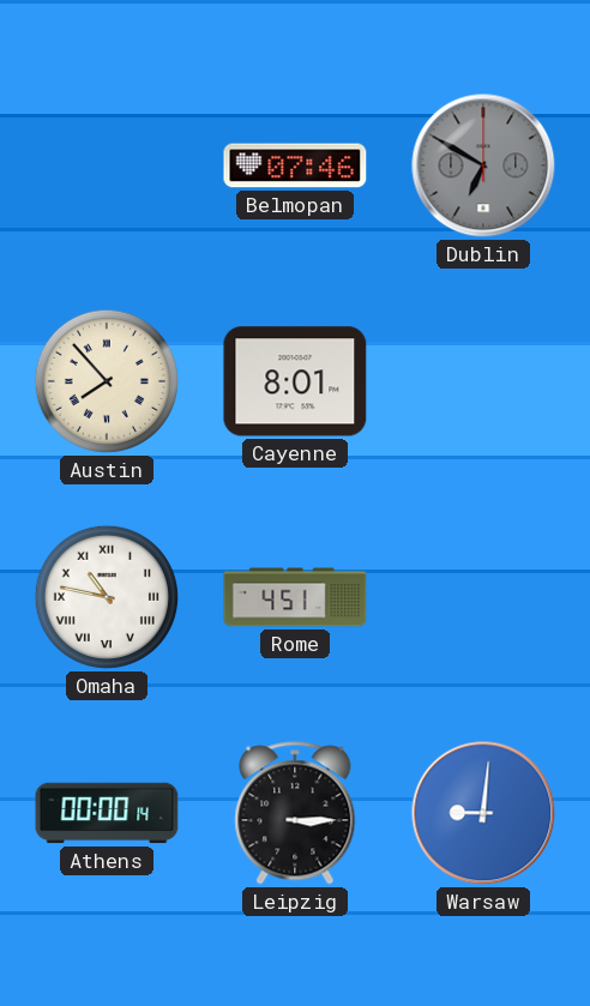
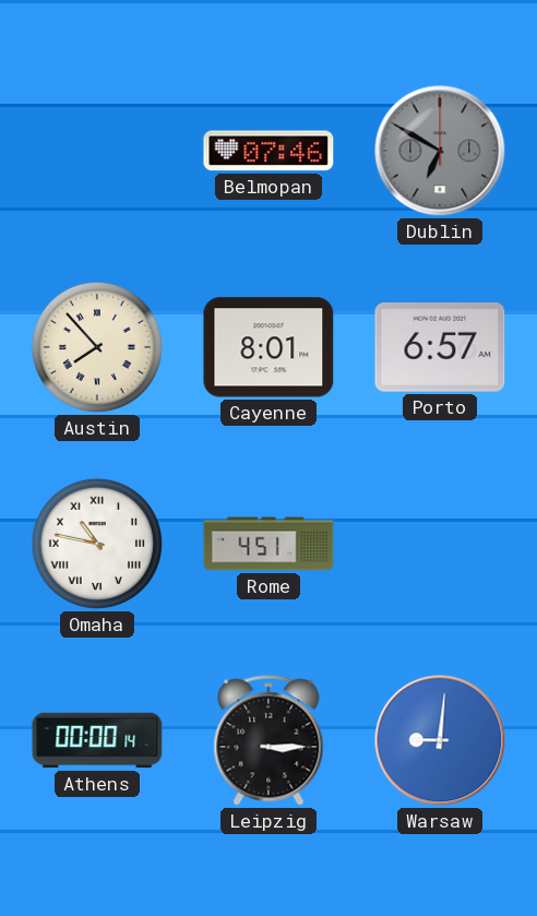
Porto: none -> 6:57 (440, 347)
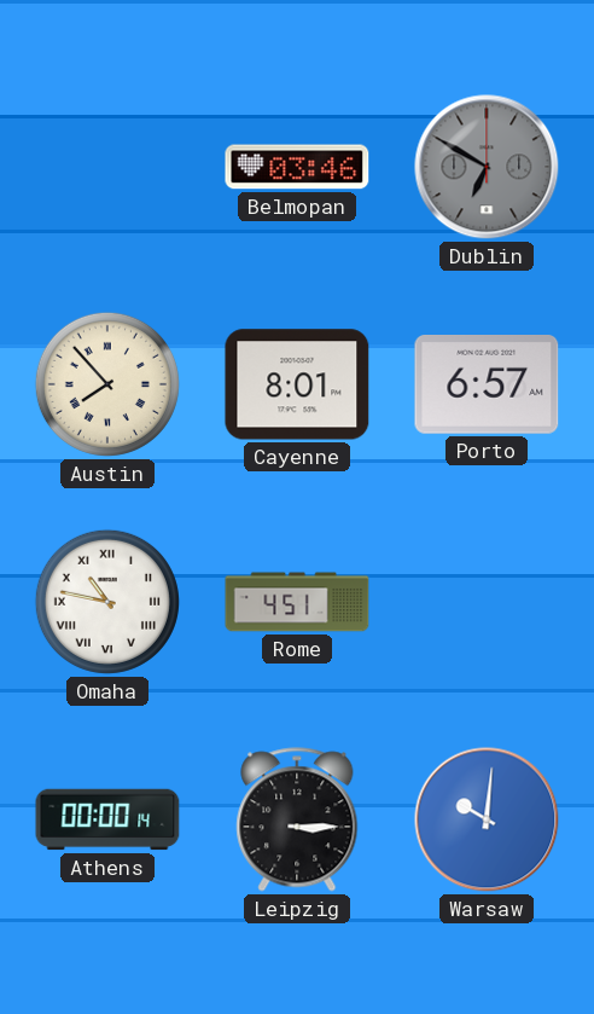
Belmopan: 07:46 -> 03:46 (297, 167)
Warsaw: 9:01 -> 10:01 (487, 819)
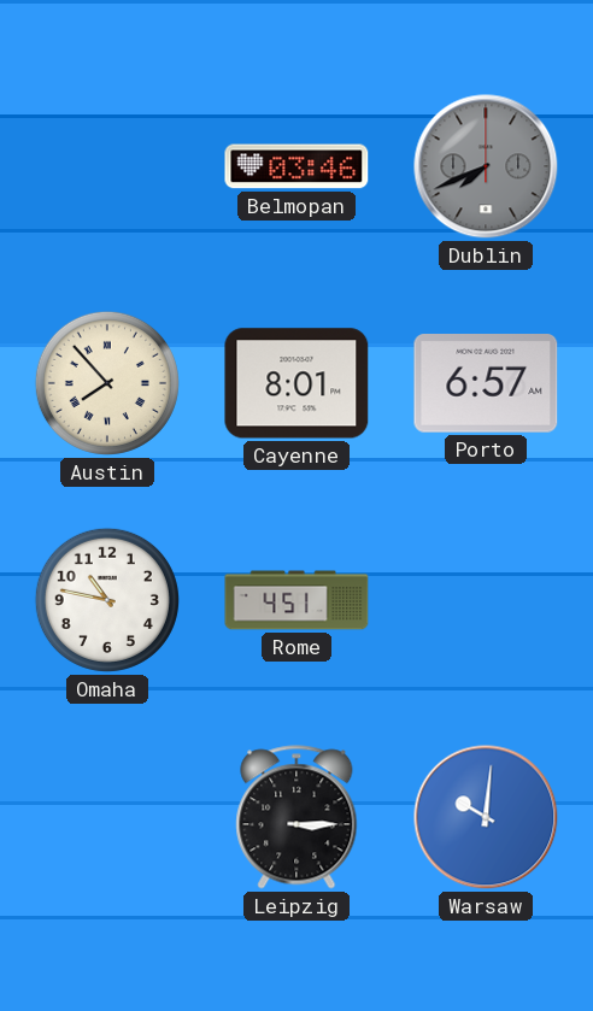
Dublin: 6:50 -> 7:41 (486, 166)
Omaha numerals: Roman -> Arabic (107, 600)
Athens: 00:00 -> none (107, 819)
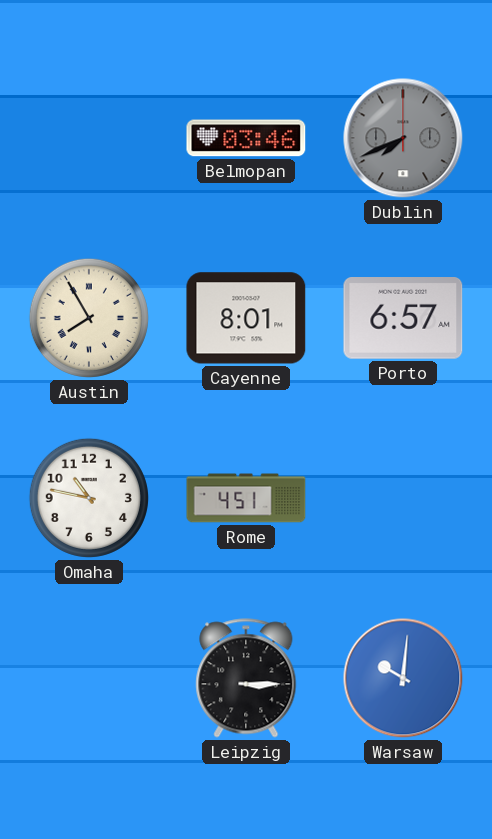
Austin: 7:53 -> 7:55 (89, 318)
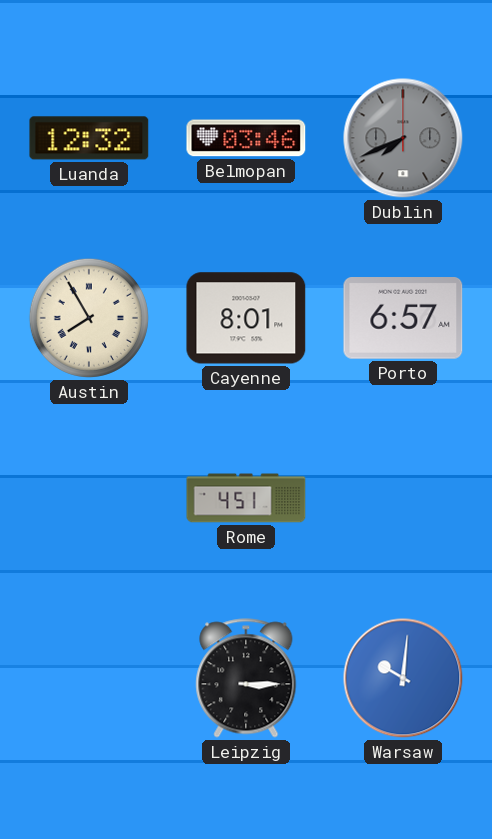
Luanda: none -> 12:32 (89, 138)
Omaha: 10:47 -> none (89, 498)
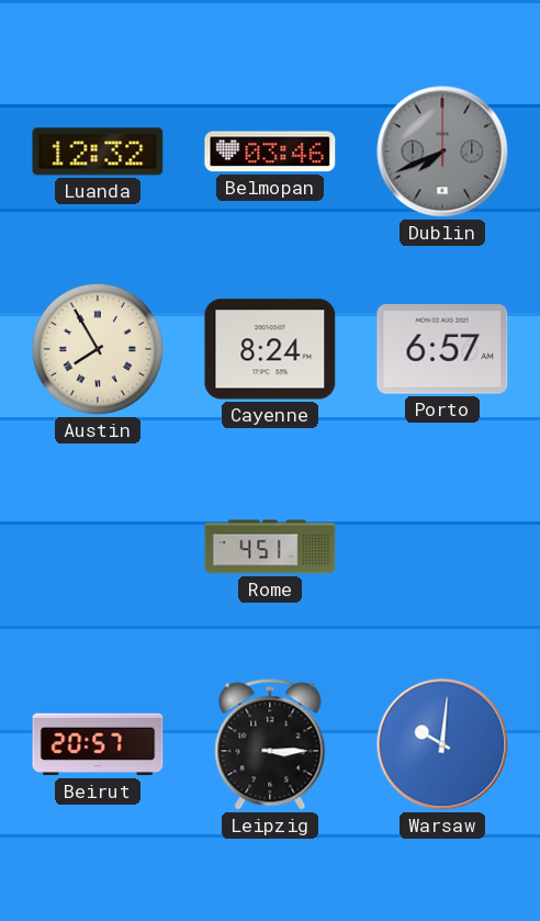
Cayenne: 8:01 -> 8:24 (270, 349)
Beirut: none -> 20:57 (98, 744)
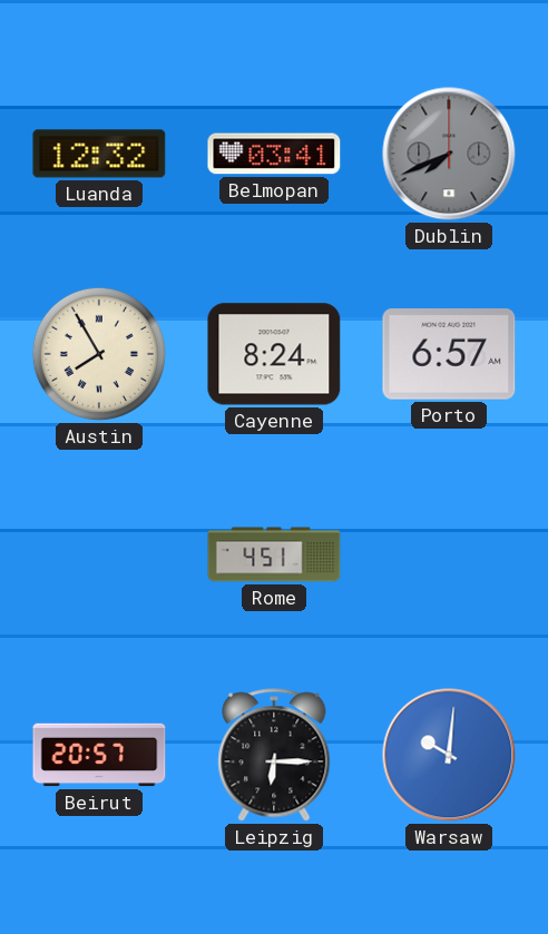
Belmopan: 03:46 -> 03:41 (274, 154)
Leipzig: 3:15 -> 6:15 (274, 755)
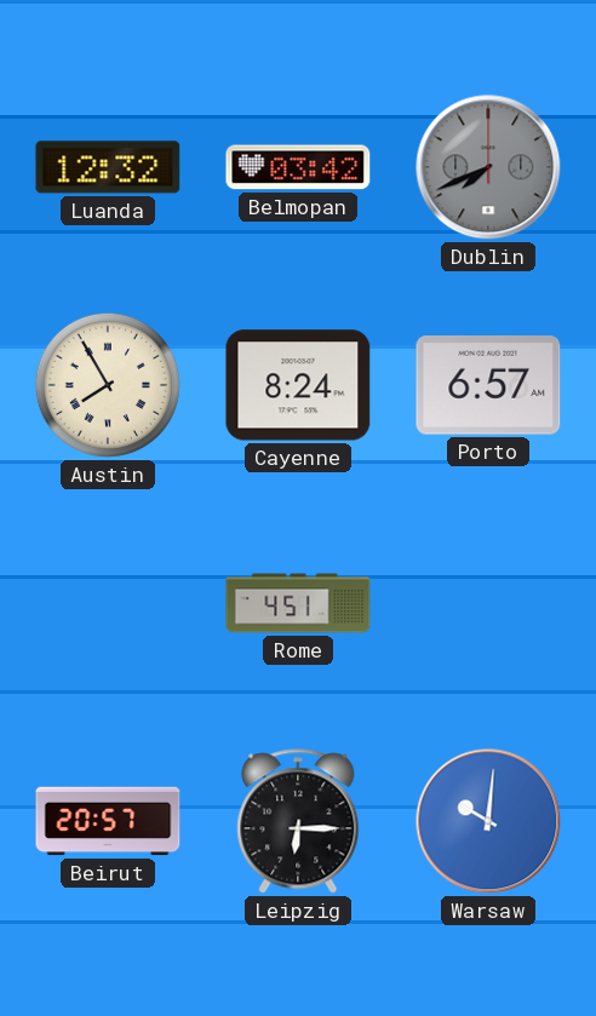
Belmopan: 03:41 -> 03:42 (298, 167)
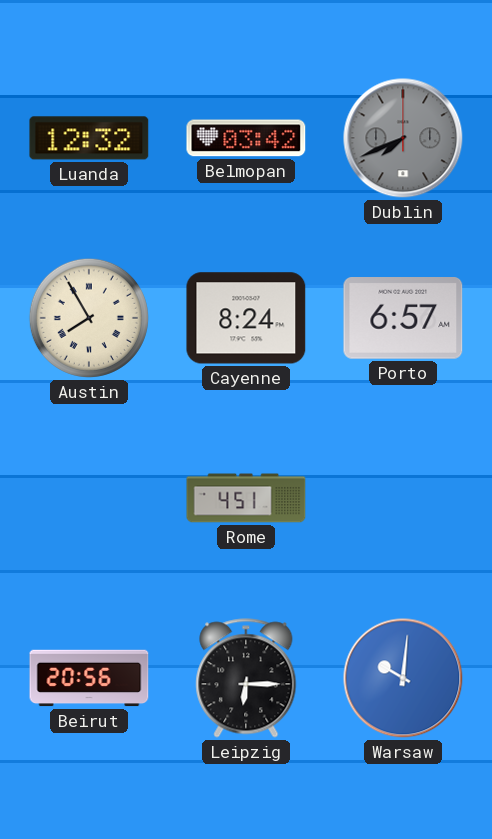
Beirut: 20:57 -> 20:56 (89, 678)
